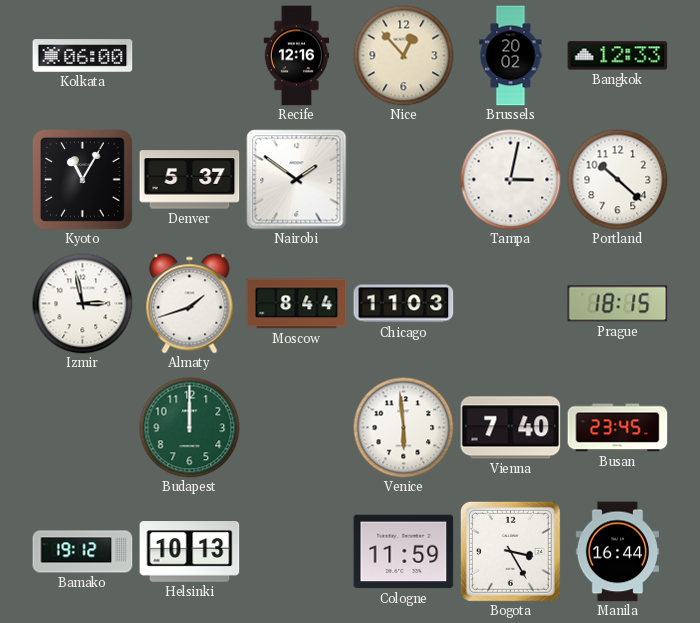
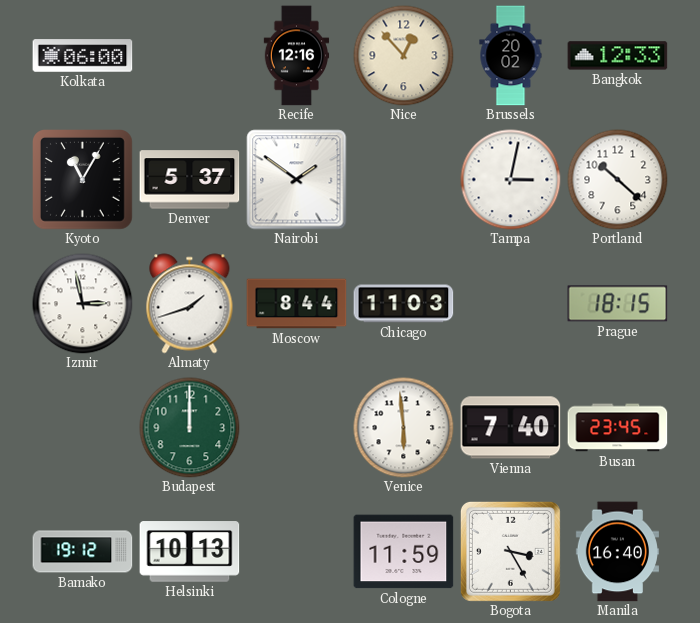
Manila: 16:44 -> 16:40 (617, 552)
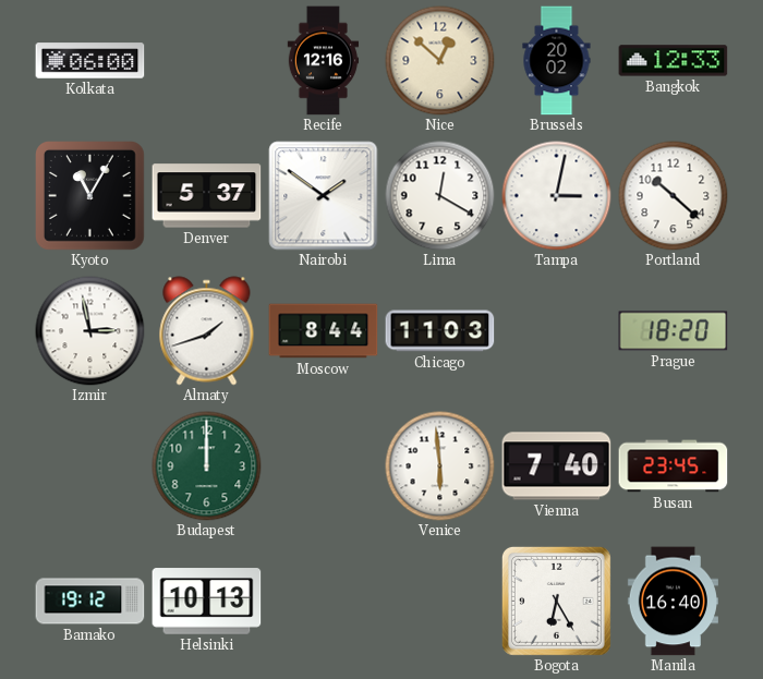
Nice: 12:53 -> 12:52 (440, 61)
Lima: none -> 12:20 (440, 196)
Prague: 18:15 -> 18:20 (674, 331)
Cologne: 11:59 -> none (404, 552)
Bogota: 3:25 -> 6:25 (556, 601)
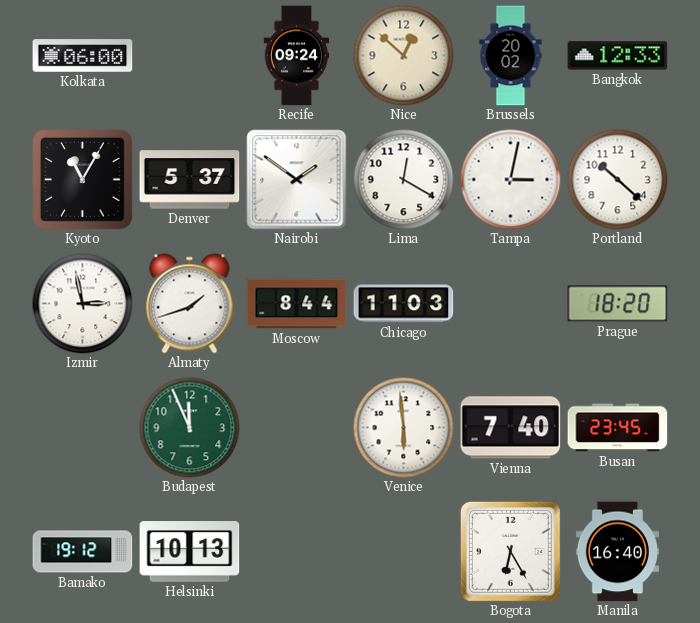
Recife: 12:16 -> 09:24 (297, 56)
Budapest: 12:00 -> 11:56 (190, 428)
